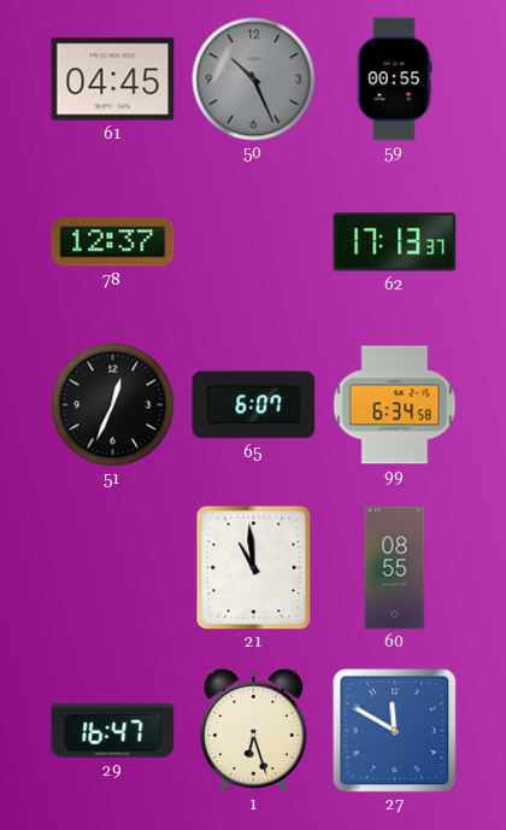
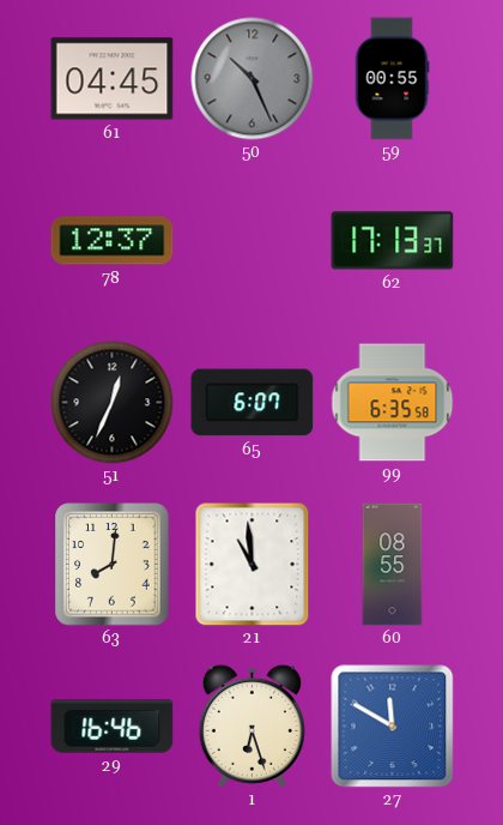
99: 6:34 -> 6:35 (393, 403)
63: none -> 8:01 (113, 565)
29: 16:47 -> 16:46 (113, 727)
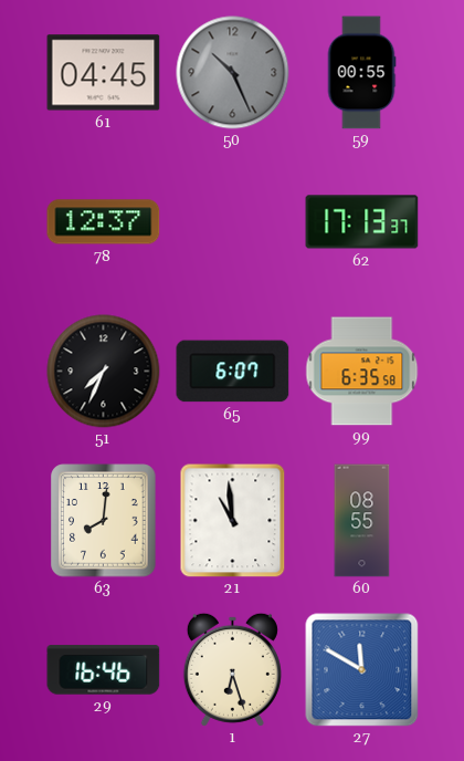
51: 12:34 -> 7:34 (104, 372)
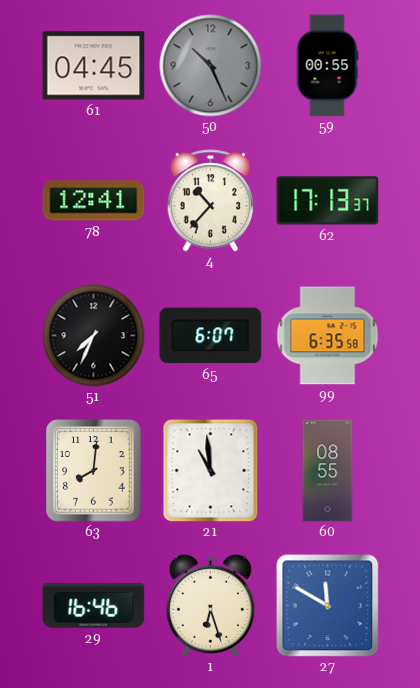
78: 12:37 -> 12:41 (94, 201)
4: none -> 10:37 (211, 201)
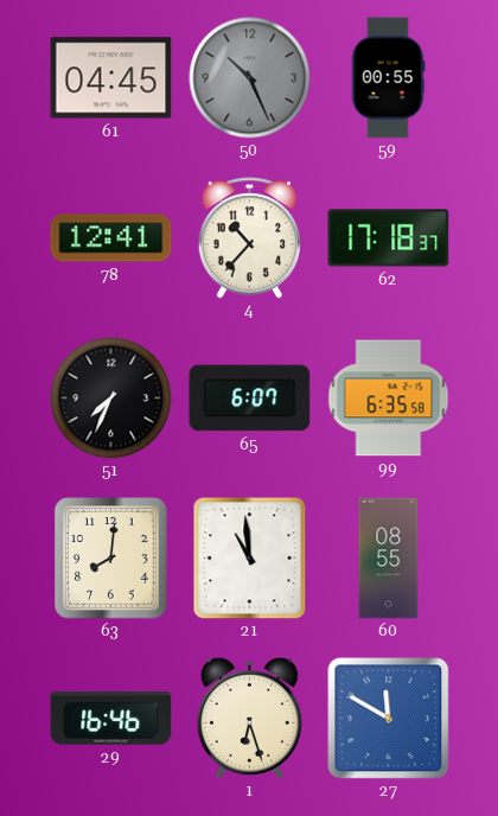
62: 17:13 -> 17:18 (389, 238)
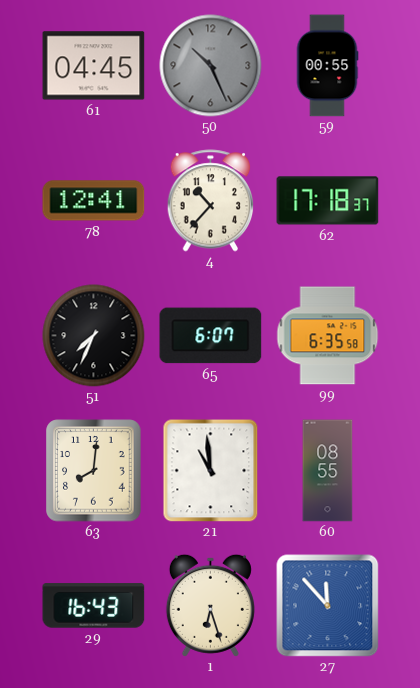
29: 16:46 -> 16:43 (94, 606)
27: 11:50 -> 11:53 (328, 606)
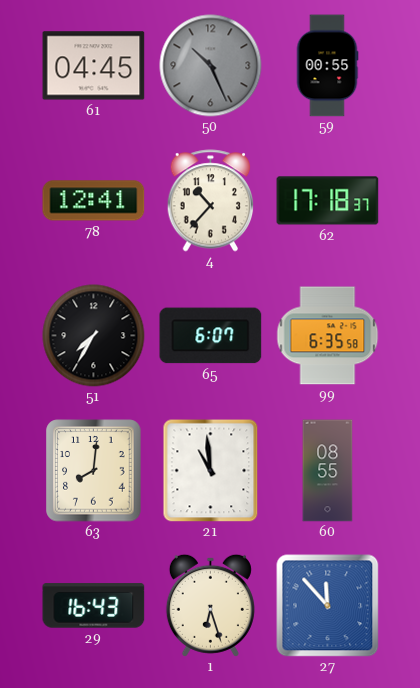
51: 7:34 -> 7:35 (94, 336)
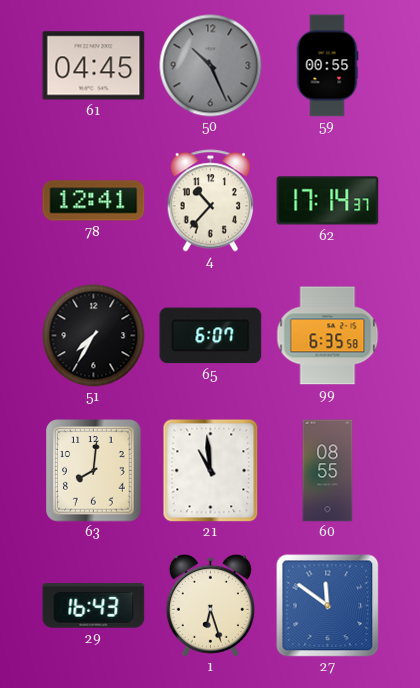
62: 17:18 -> 17:14 (328, 201)
27: 11:53 -> 11:51 (328, 606)
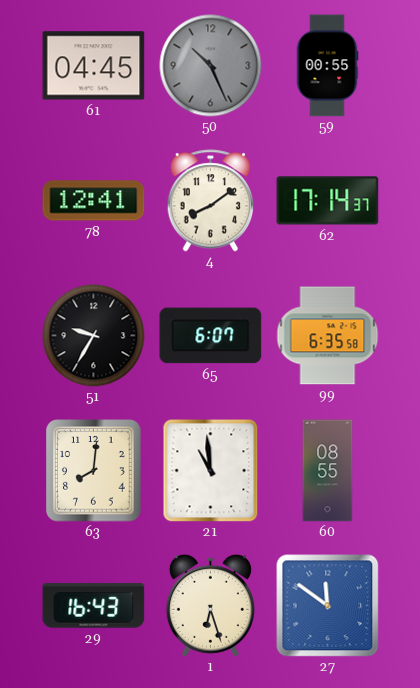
4: 10:37 -> 8:09 (211, 201)
51: 7:35 -> 9:35 (94, 336)
